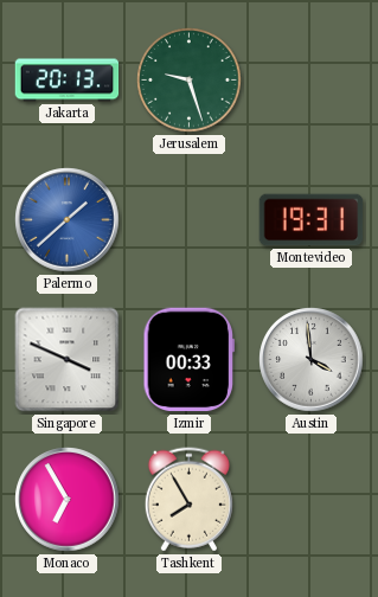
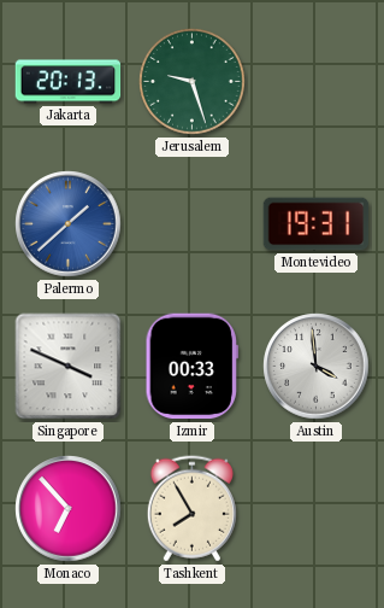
Monaco: 6:55 -> 6:53 (69, 509)
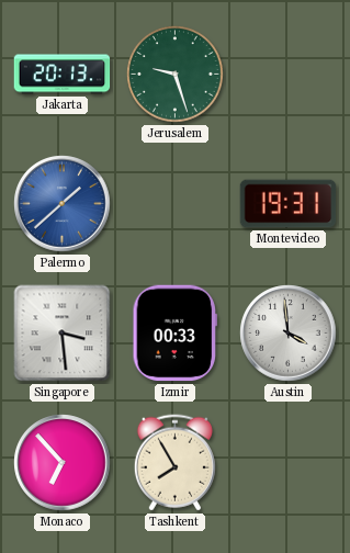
Singapore: 3:49 -> 3:29 (63, 334)
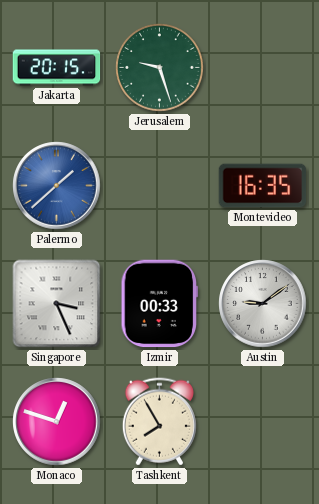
Jakarta: 20:13 -> 20:15 (57, 68)
Montevideo: 19:31 -> 16:35 (263, 186)
Singapore: 3:29 -> 3:26 (57, 304)
Austin: 3:59 -> 9:09 (263, 304)
Monaco: 6:53 -> 12:48 (57, 422)
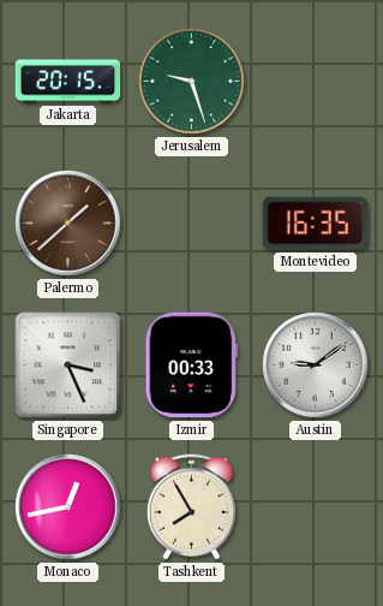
Palermo dial: blue -> brown (68, 224)
Monaco: 12:48 -> 12:43 (68, 507)
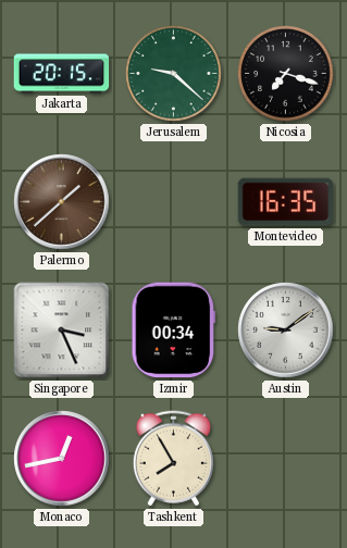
Jerusalem: 9:27 -> 9:22 (174, 74)
Nicosia: none -> 7:18 (286, 74)
Izmir: 00:33 -> 00:34 (174, 331)
